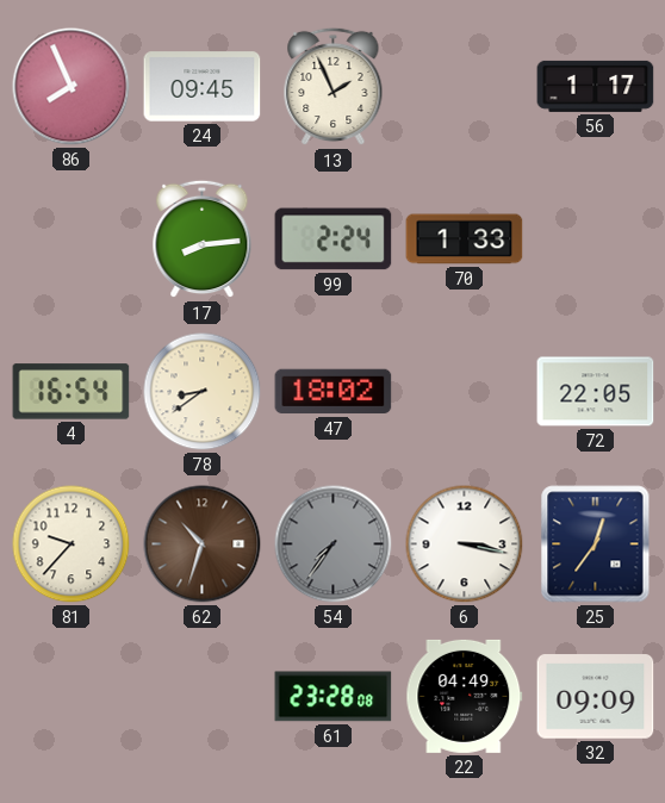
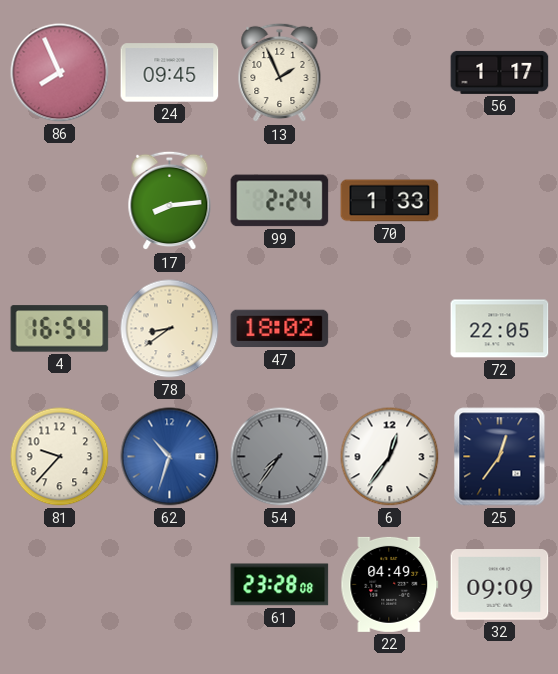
62 dial: brown -> blue (170, 457)
6: 3:17 -> 12:36 (390, 457)
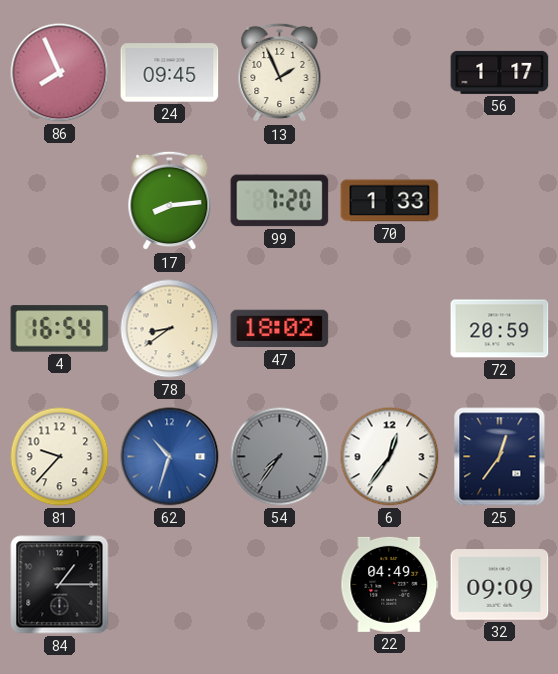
99: 2:24 -> 7:20 (280, 201)
72: 22:05 -> 20:59 (500, 329)
84: none -> 1:15 (60, 585)
61: 23:28 -> none (280, 585)
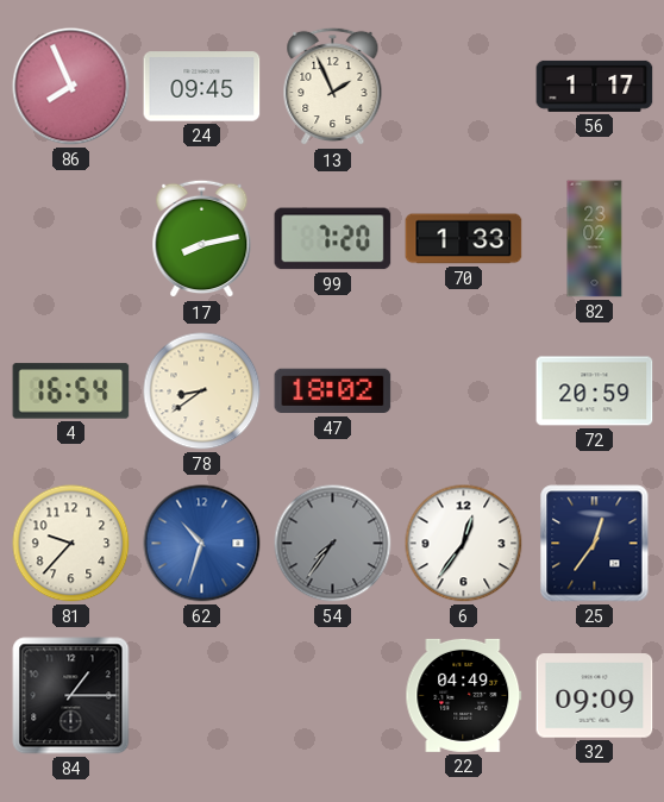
17: 8:14 -> 8:13 (202, 239)
82: none -> 23:02 (595, 239)
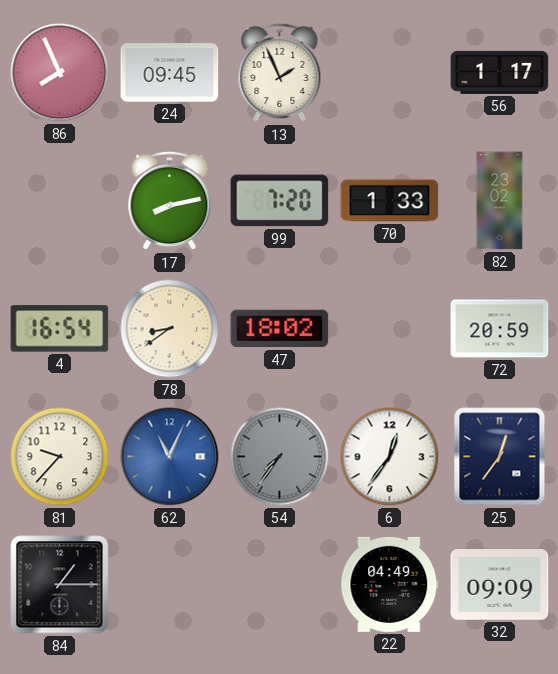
62: 10:33 -> 11:04 (170, 457)
